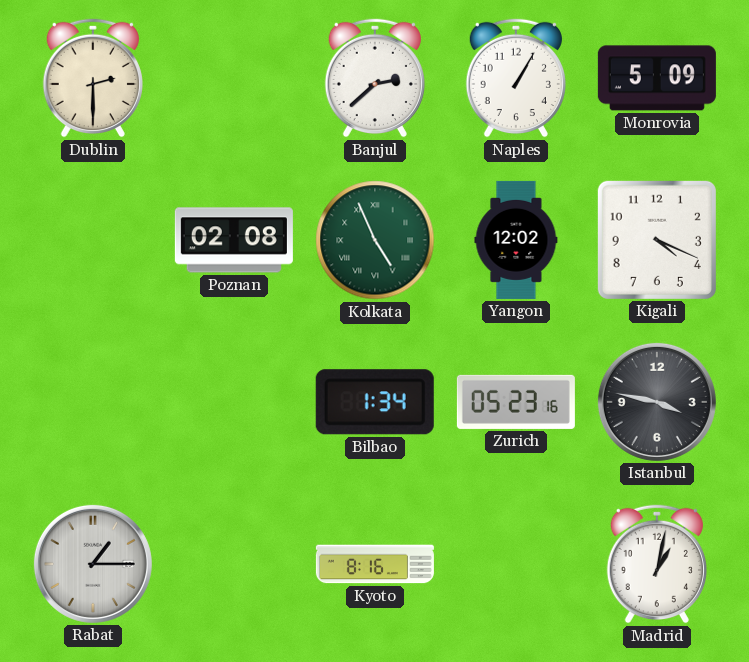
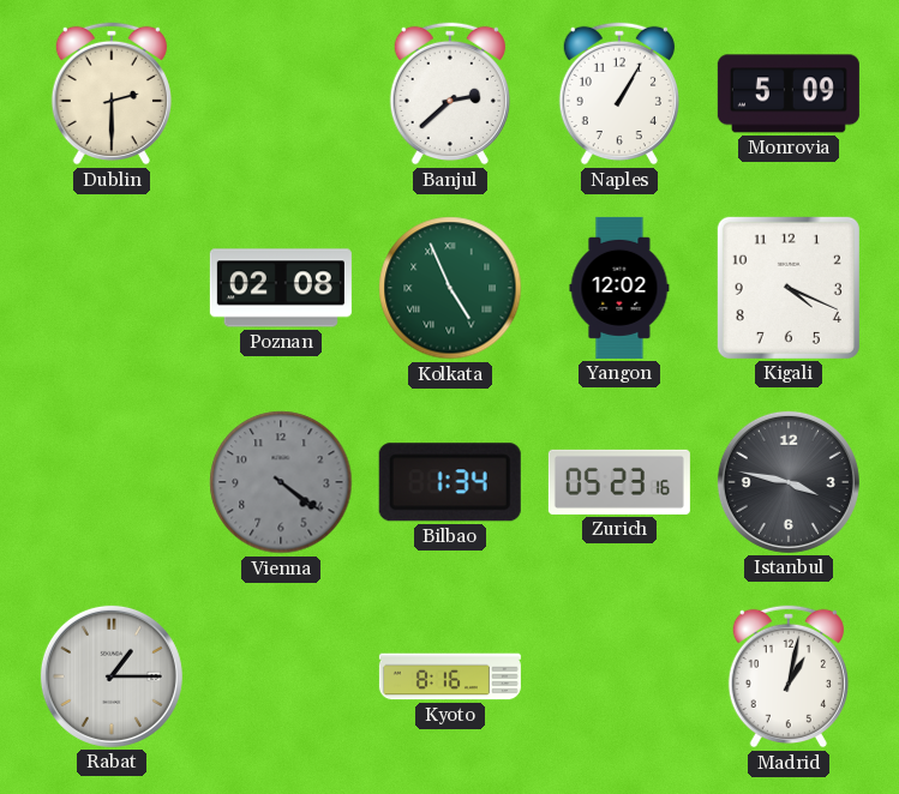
Vienna: none -> 4:21 (281, 482)
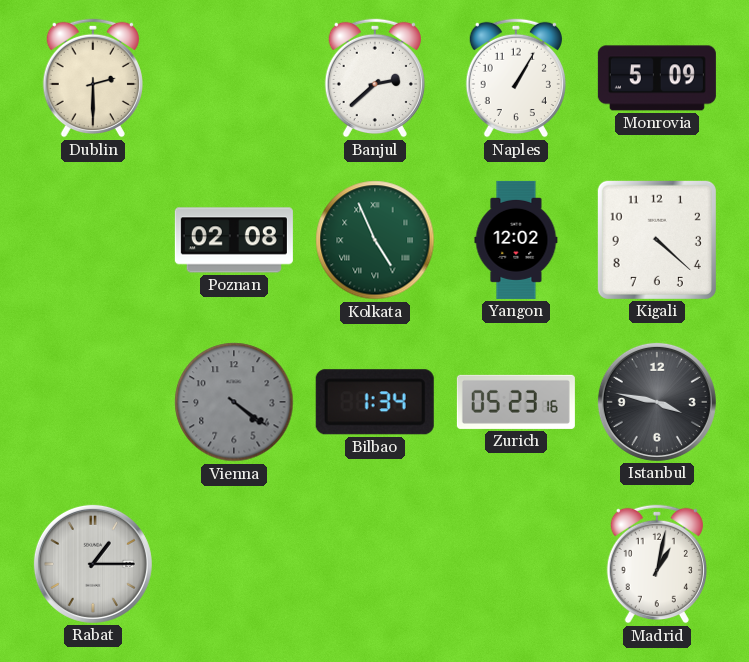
Kigali: 4:19 -> 4:22 (657, 240)
Kyoto: 8:16 -> none (450, 676)
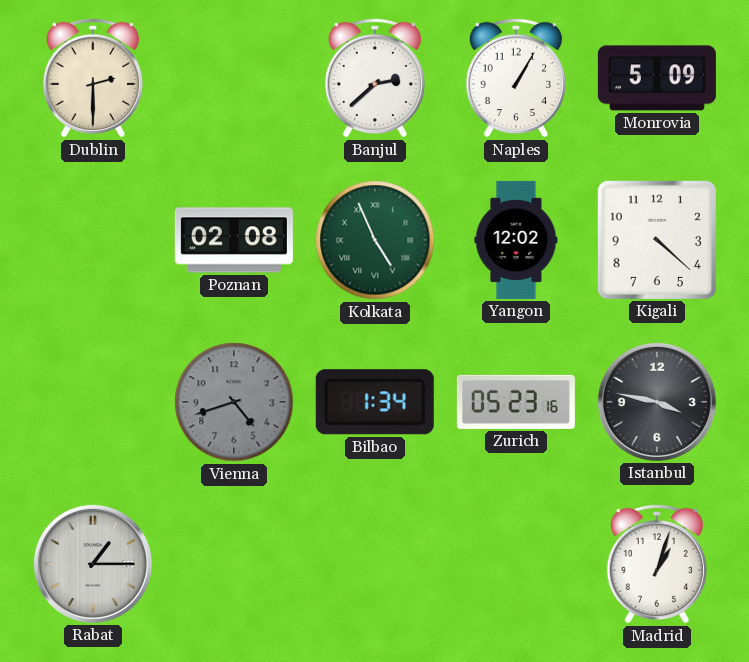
Vienna: 4:21 -> 4:42 (234, 402)
Madrid: 1:02 -> 1:03 (657, 564)
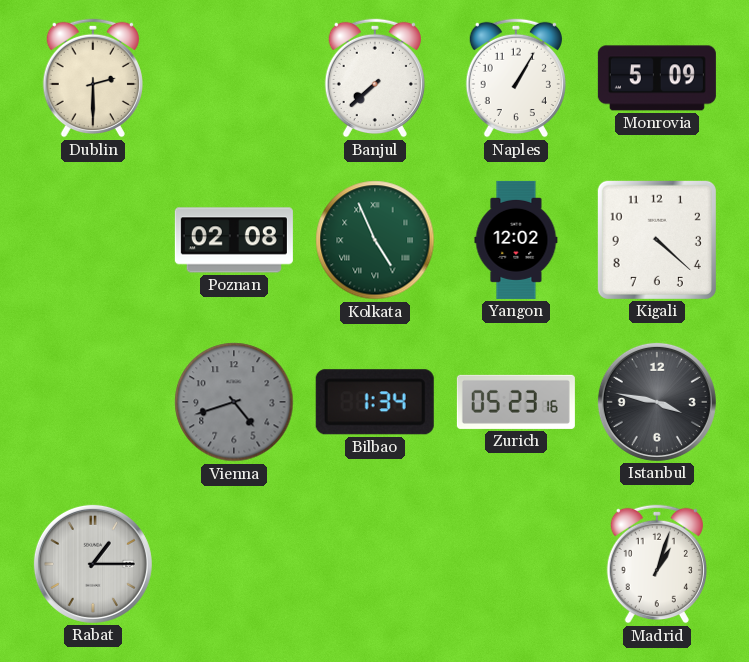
Banjul: 2:38 -> 7:38 (375, 78)
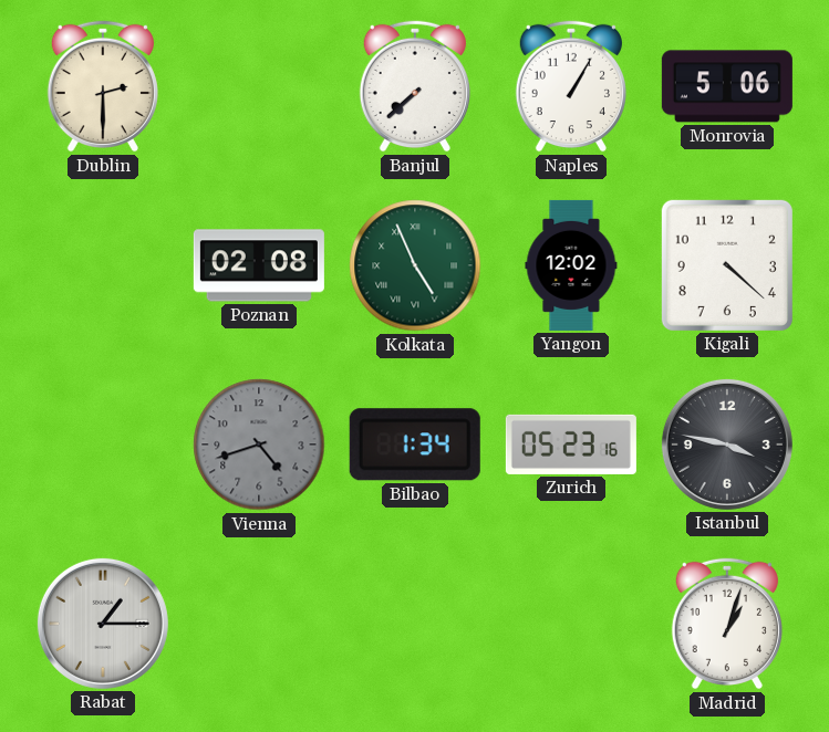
Monrovia: 5:09 -> 5:06 (727, 86)
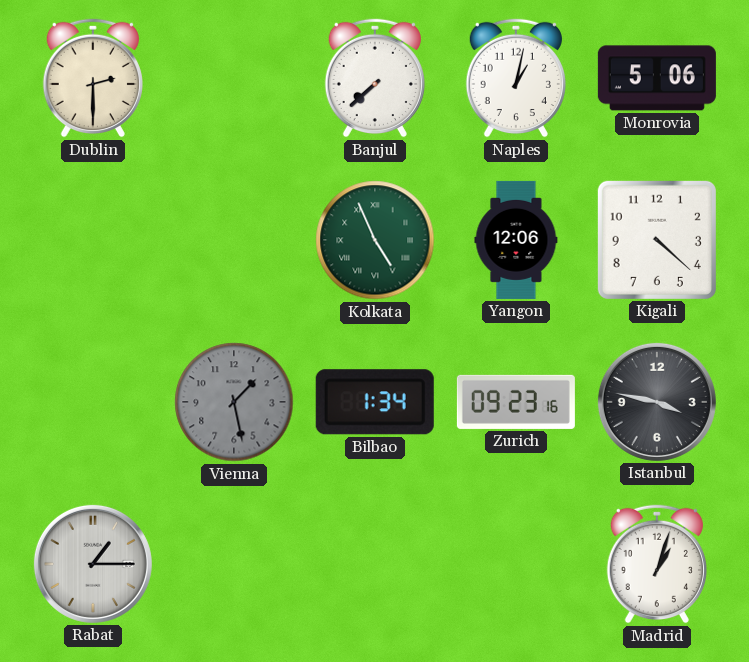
Naples: 1:05 -> 1:02 (516, 78)
Poznan: 02:08 -> none (259, 265)
Yangon: 12:02 -> 12:06 (516, 240)
Vienna: 4:42 -> 1:28 (234, 402)
Zurich: 05:23 -> 09:23 (516, 402)
